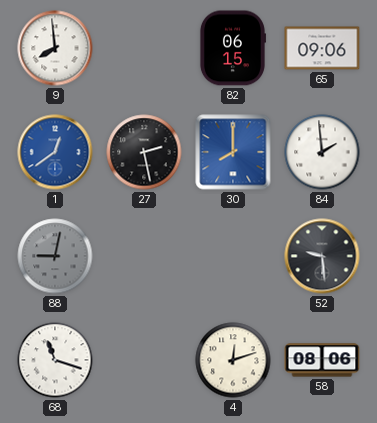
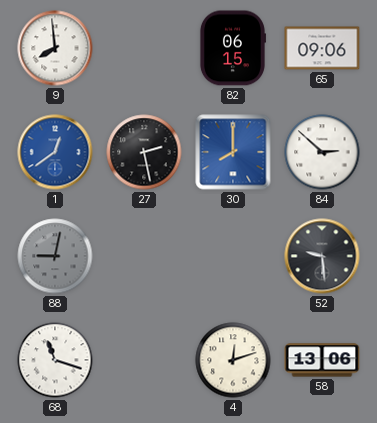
84: 1:59 -> 2:52 (322, 152)
58: 08:06 -> 13:06 (322, 360)
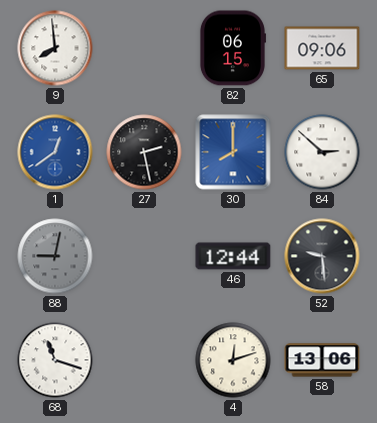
46: none -> 12:44 (233, 256)
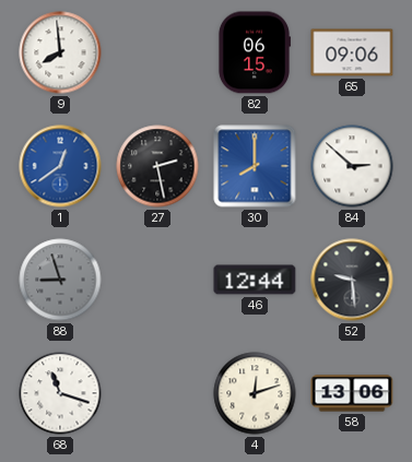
88: 9:02 -> 8:57 (60, 280)
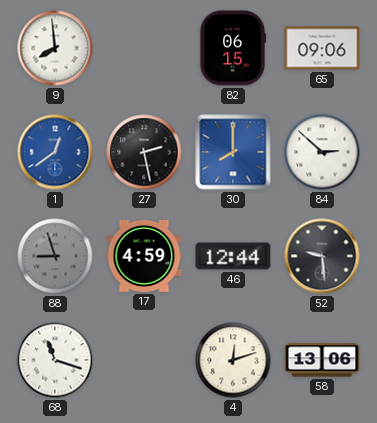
17: none -> 4:59 (144, 256)
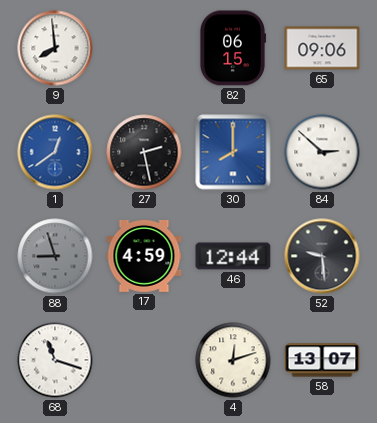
58: 13:06 -> 13:07 (322, 360)
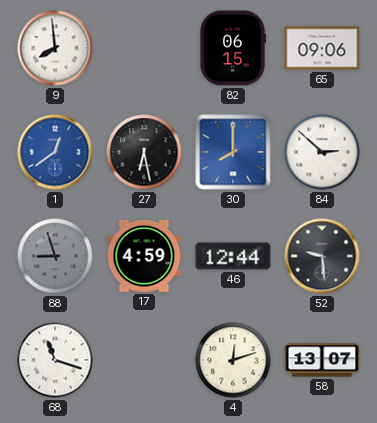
27: 2:28 -> 6:28 (144, 152)
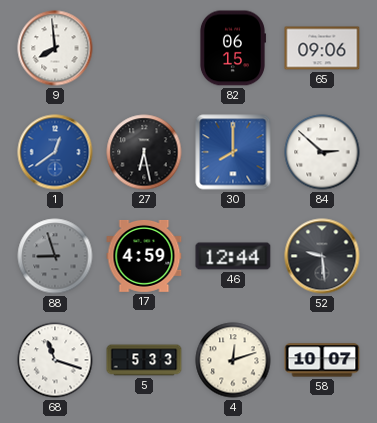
5: none -> 5:33 (144, 360)
58: 13:07 -> 10:07 (322, 360)
